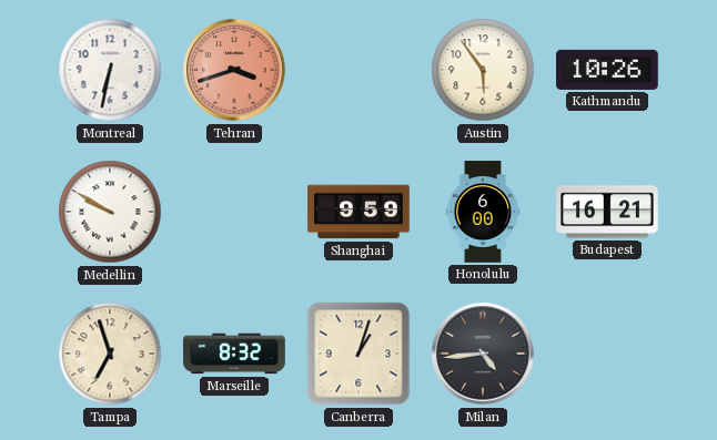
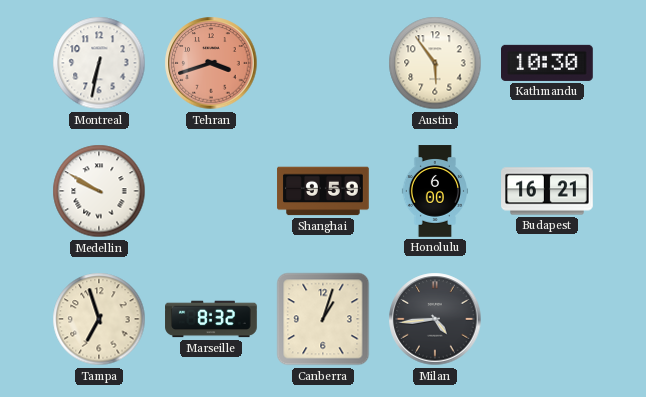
Kathmandu: 10:26 -> 10:30 (548, 63)
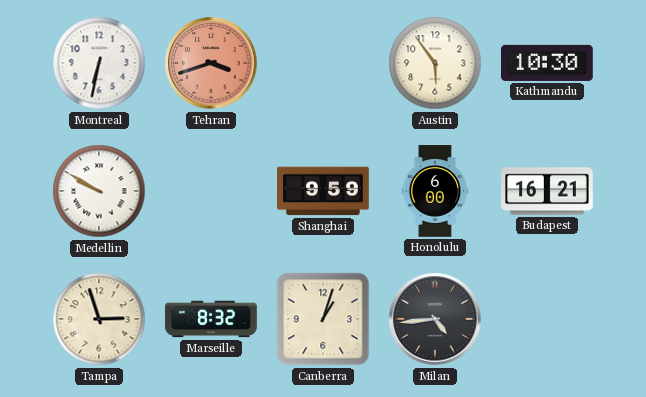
Tampa: 6:57 -> 2:57 (99, 319)
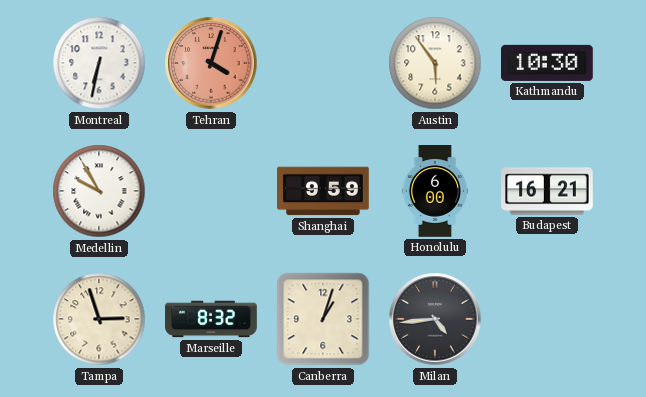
Tehran: 3:42 -> 4:03 (211, 63)
Medellin: 9:50 -> 9:55 (99, 191)
